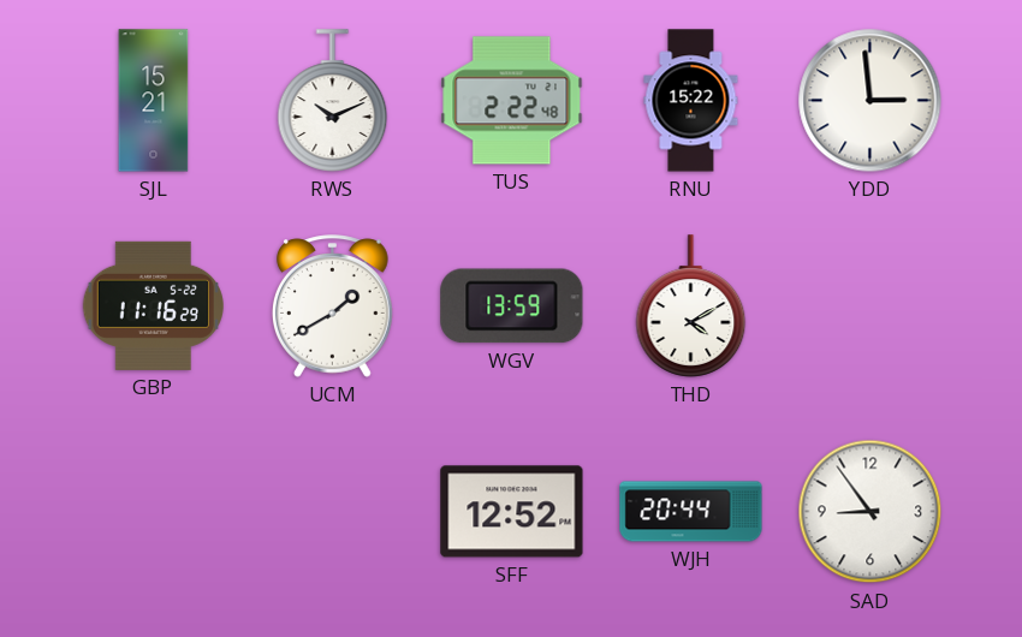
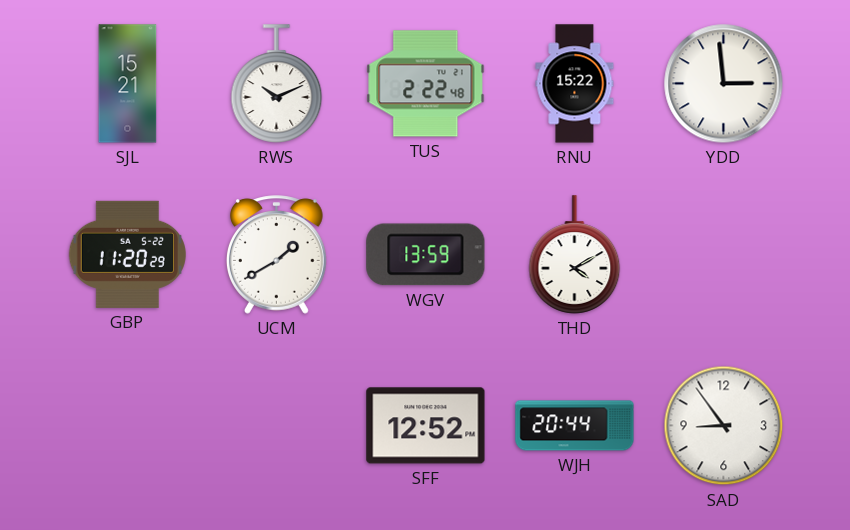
GBP: 11:16 -> 11:20 (127, 254)
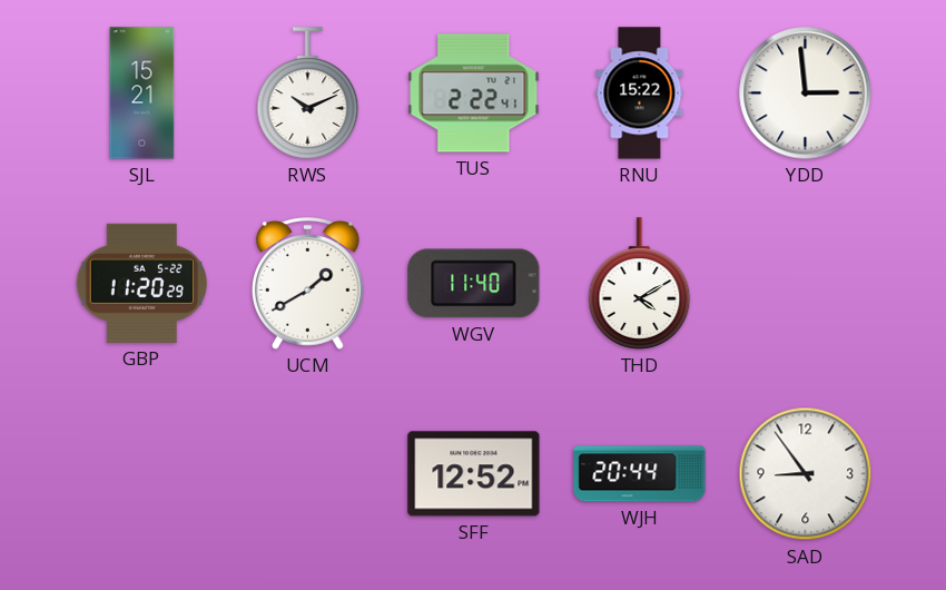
TUS: 2:22:48 -> 2:22:41 (474, 94)
WGV: 13:59 -> 11:40 (474, 284)
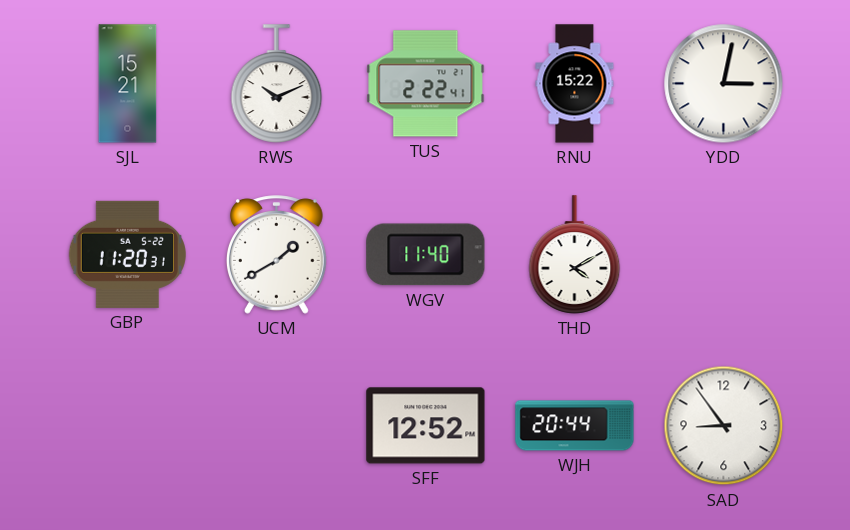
YDD: 2:59 -> 3:02 (724, 84)
GBP: 11:20:29 -> 11:20:31 (127, 254)
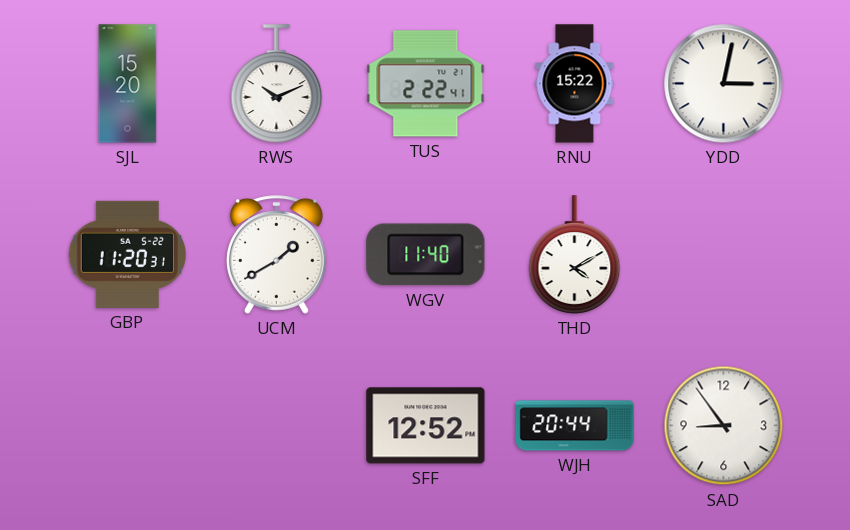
SJL: 15:21 -> 15:20 (128, 84)
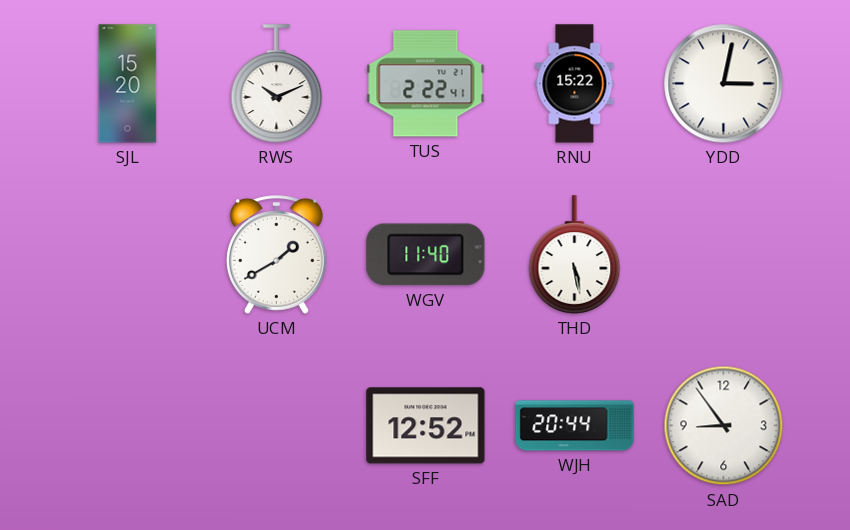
GBP: 11:20 -> none (127, 254)
THD: 4:10 -> 5:28 (575, 255)
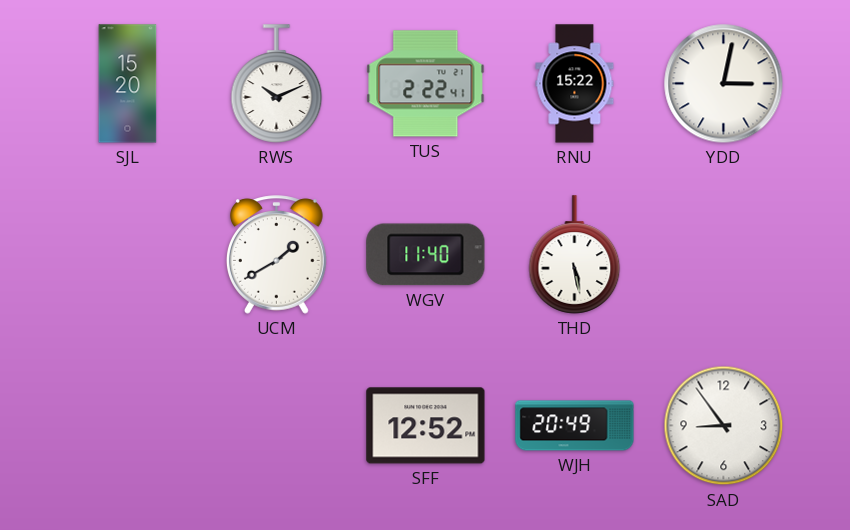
WJH: 20:44 -> 20:49 (575, 426)
